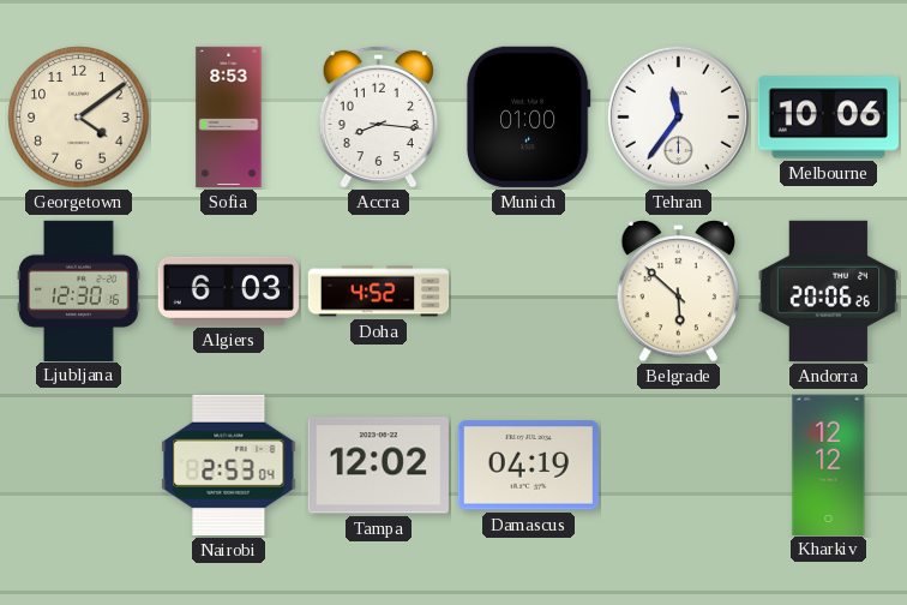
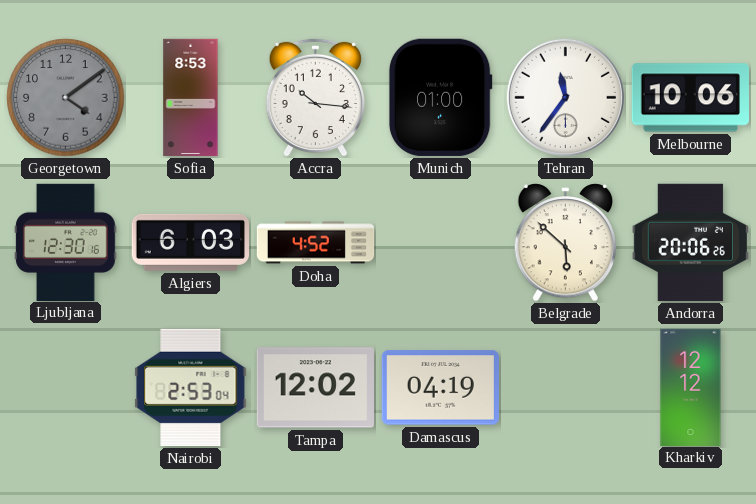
Georgetown dial: cream -> grey (66, 98)
Accra: 8:16 -> 10:16 (315, 97)
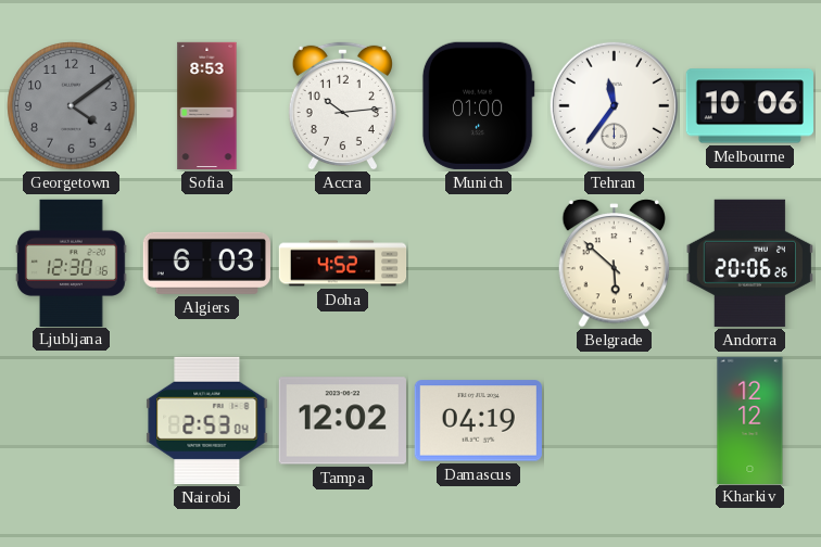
Accra: 10:16 -> 10:14 (342, 105)
